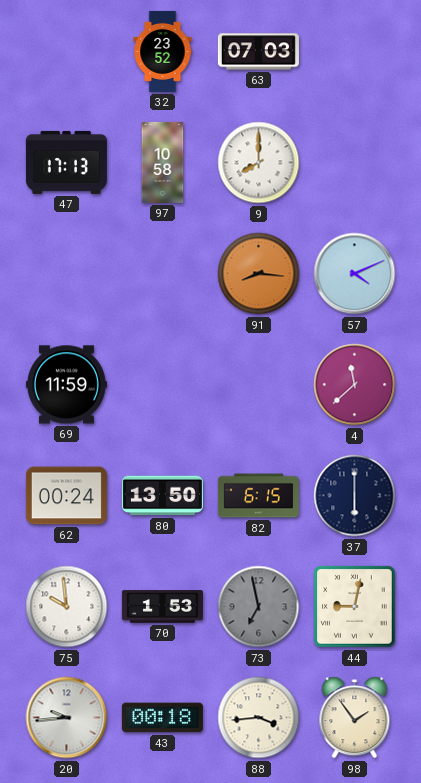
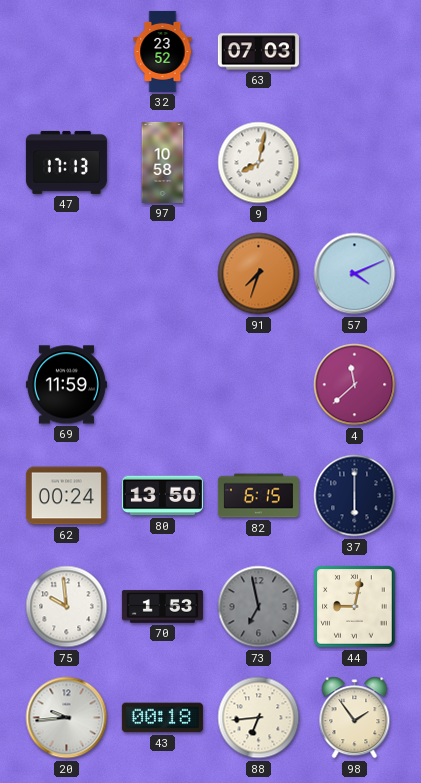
9: 8:00 -> 8:02 (259, 163)
91: 8:16 -> 7:33 (259, 274)
88: 3:44 -> 6:44 (259, 718)
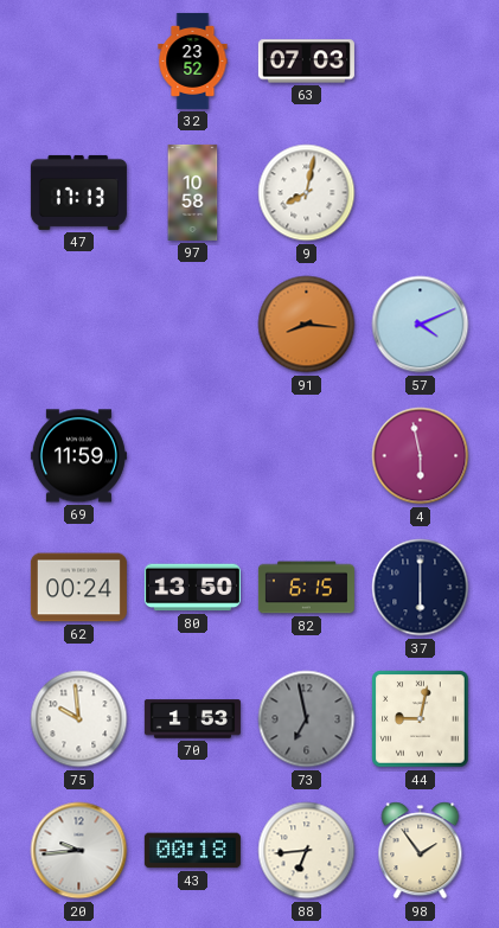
91: 7:33 -> 8:16 (307, 325)
4: 11:38 -> 5:58 (421, 456)
